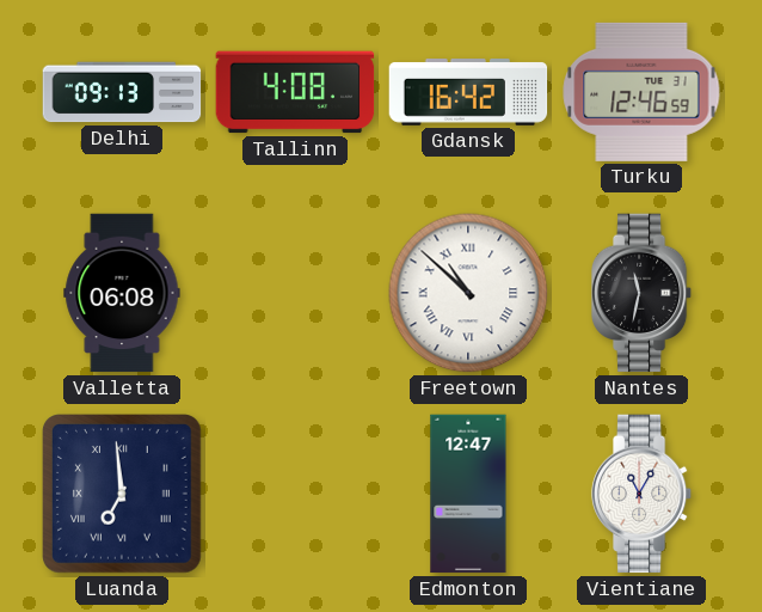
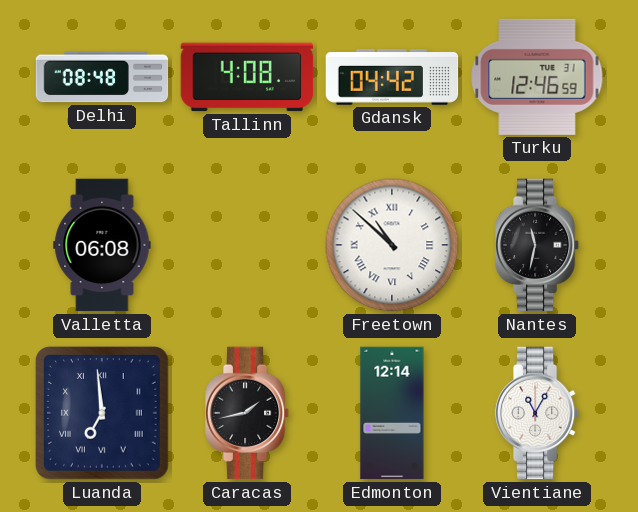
Delhi: 09:13 -> 08:48 (102, 77)
Gdansk: 16:42 -> 04:42 (392, 78)
Caracas: none -> 1:43 (247, 413)
Edmonton: 12:47 -> 12:14 (392, 413)
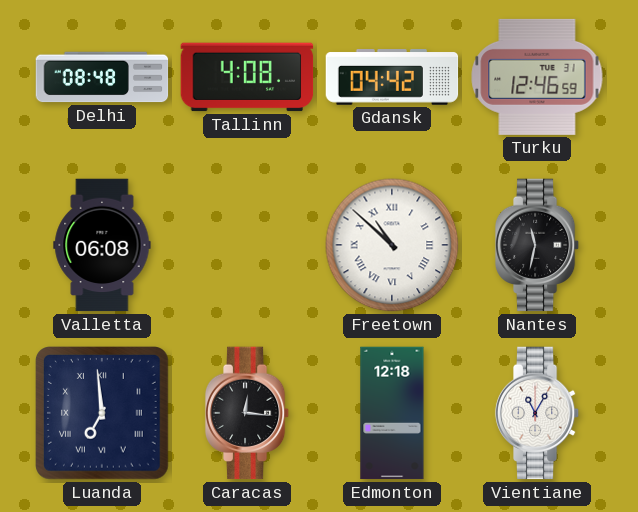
Caracas: 1:43 -> 12:16 (247, 413)
Edmonton: 12:14 -> 12:18 (392, 413)
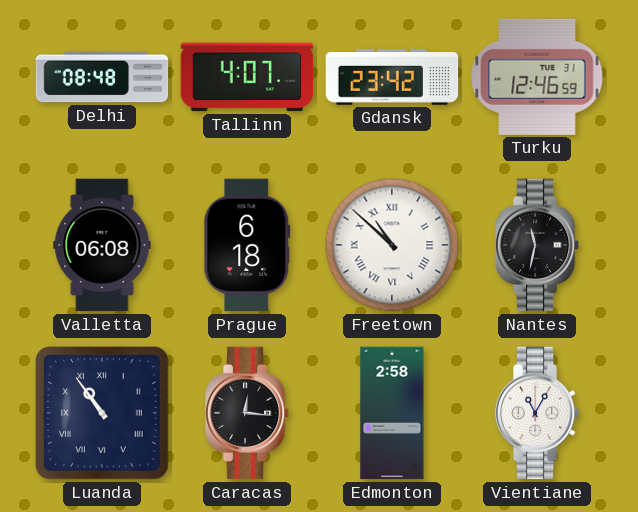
Tallinn: 4:08 -> 4:07 (247, 77)
Gdansk: 04:42 -> 23:42 (392, 78)
Prague: none -> 6:18 (247, 245)
Luanda: 6:59 -> 10:54 (103, 414)
Edmonton: 12:18 -> 2:58 (392, 413)
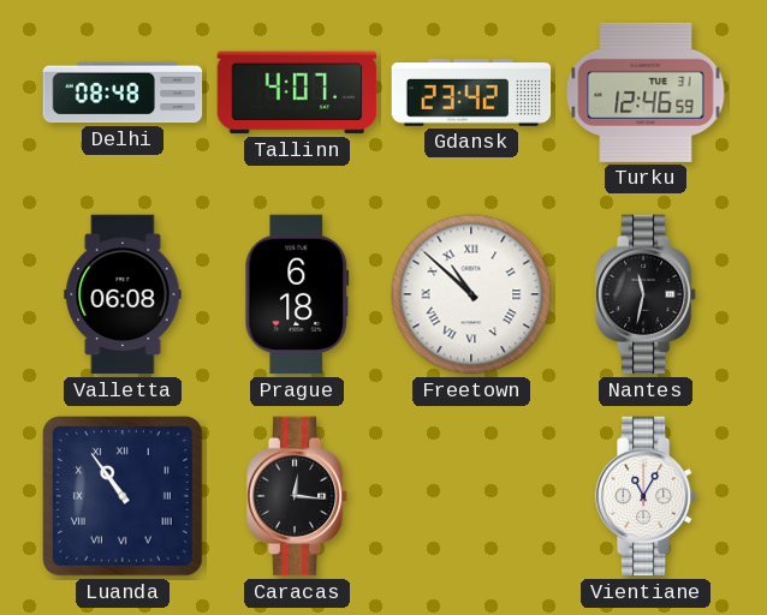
Edmonton: 2:58 -> none (392, 413)
